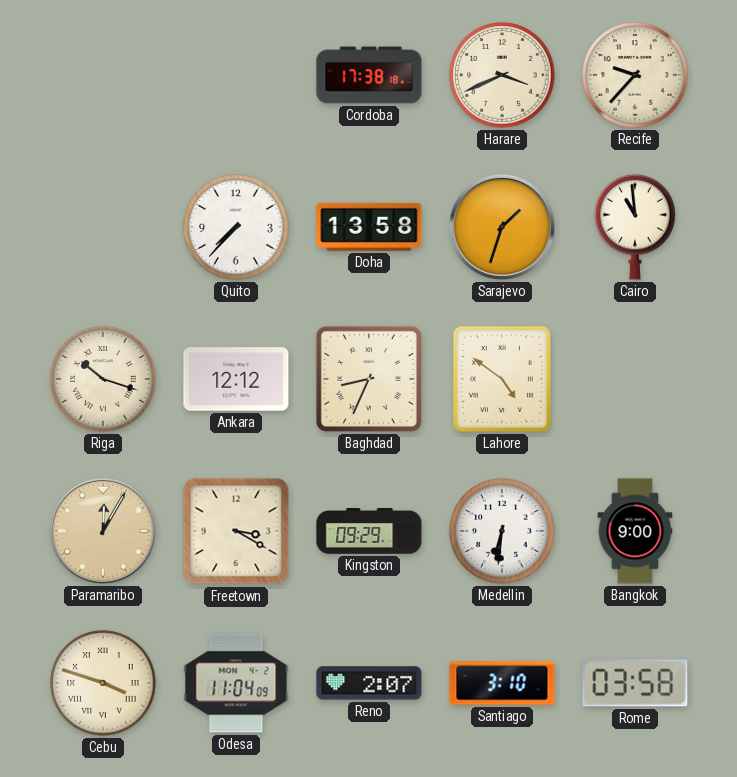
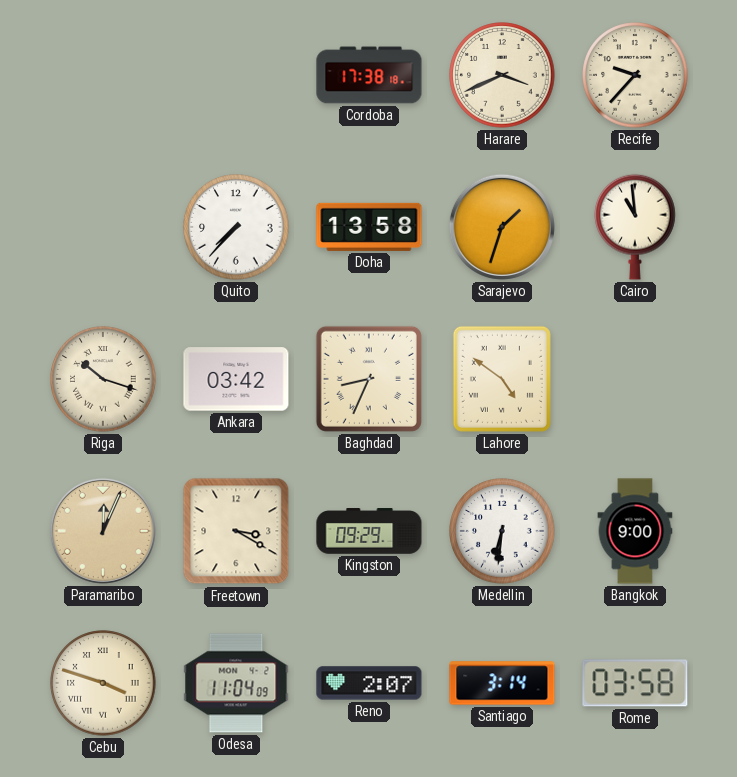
Ankara: 12:12 -> 03:42 (236, 379)
Paramaribo: 12:05 -> 12:04 (103, 531)
Santiago: 3:10 -> 3:14 (502, 683)
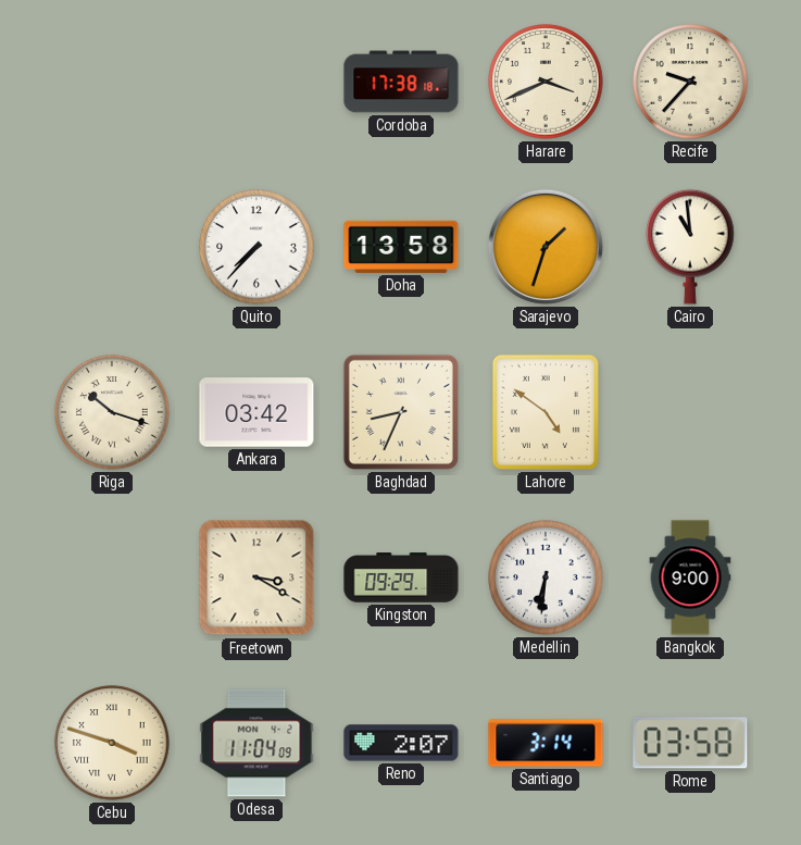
Paramaribo: 12:04 -> none (103, 531)
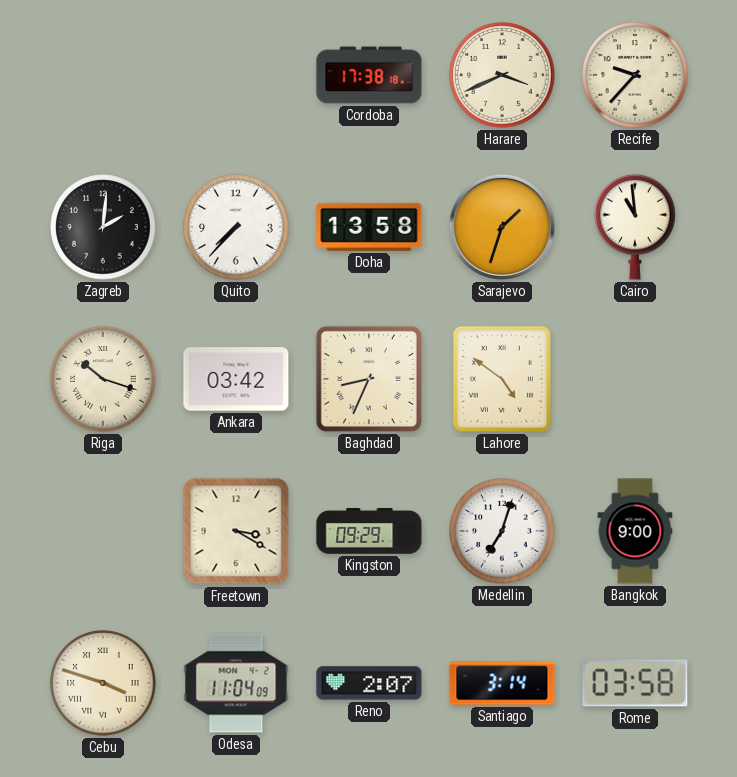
Zagreb: none -> 2:01 (103, 227)
Medellin: 6:31 -> 7:03 (502, 531)
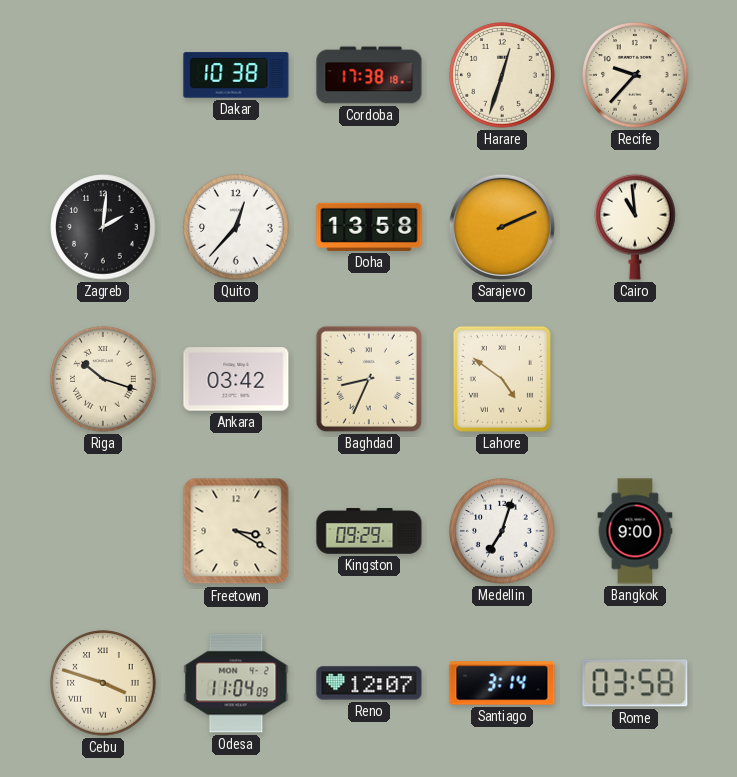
Dakar: none -> 10:38 (236, 75)
Harare: 3:41 -> 12:33 (502, 75)
Quito: 7:37 -> 12:37 (236, 227)
Sarajevo: 1:33 -> 2:11 (502, 227)
Reno: 2:07 -> 12:07 (369, 683)
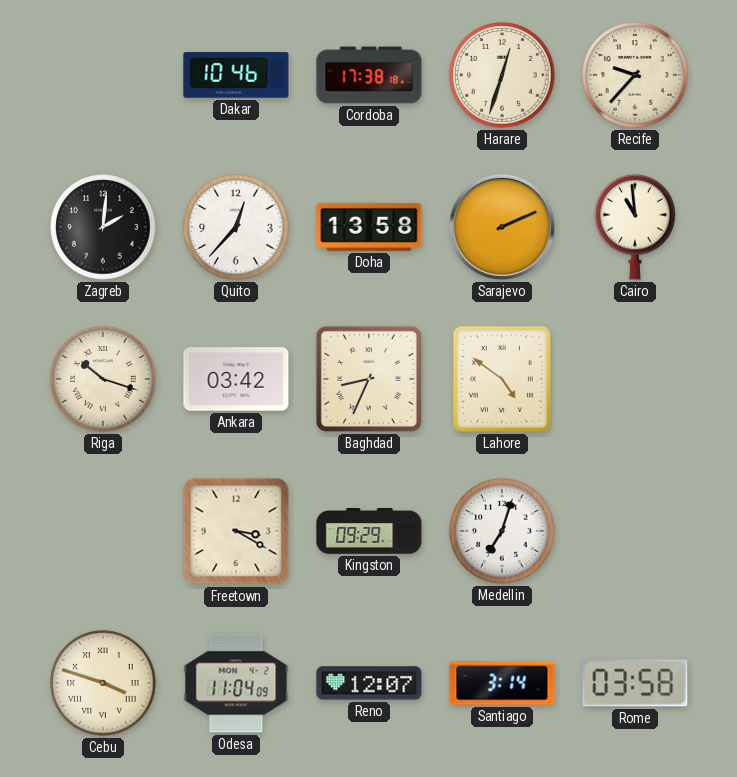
Dakar: 10:38 -> 10:46 (236, 75)
Bangkok: 9:00 -> none (635, 531)
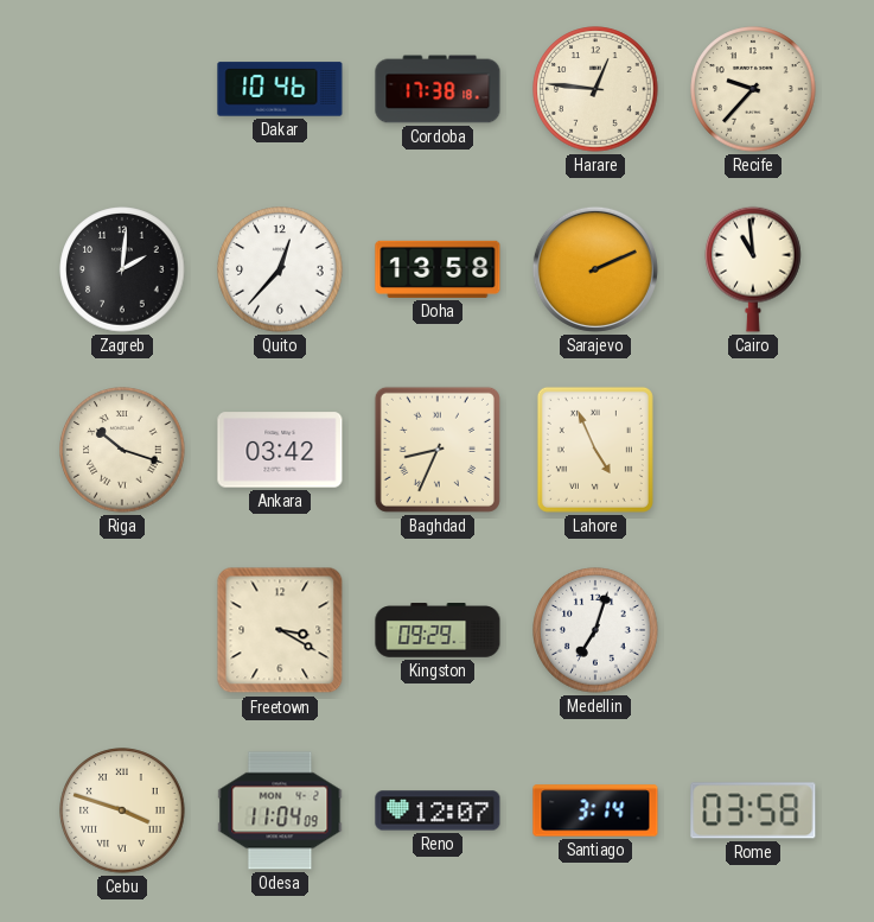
Harare: 12:33 -> 12:46 (595, 89)
Lahore: 4:51 -> 4:56 (595, 450)
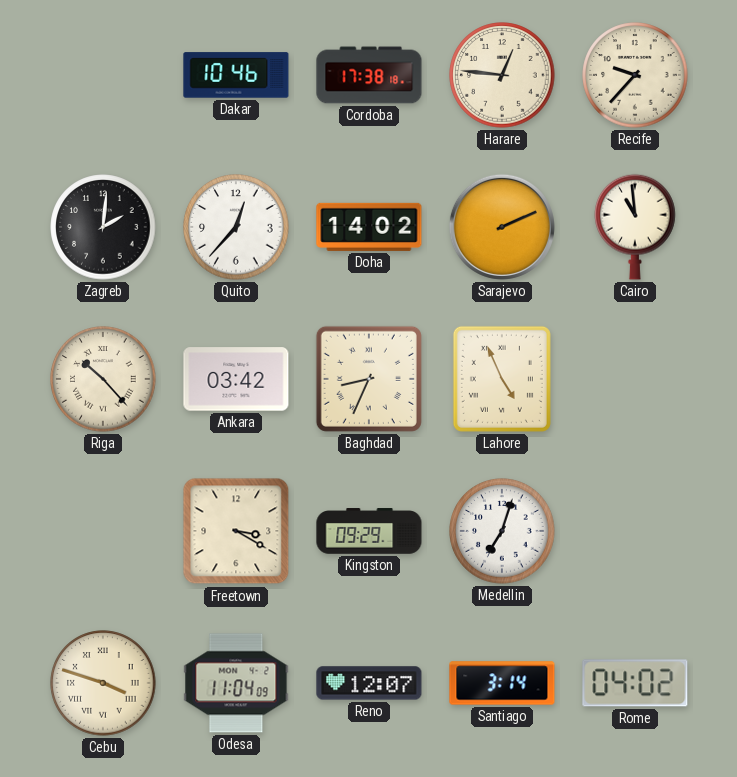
Doha: 13:58 -> 14:02 (369, 227)
Riga: 10:18 -> 10:23 (103, 379)
Rome: 03:58 -> 04:02 (635, 683)
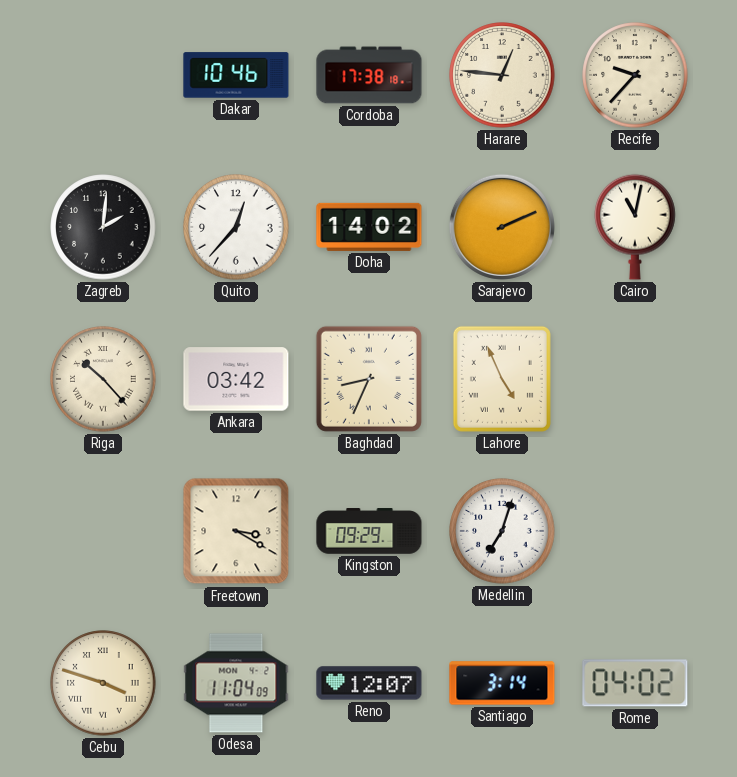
Cairo: 10:59 -> 11:02 (635, 227)
